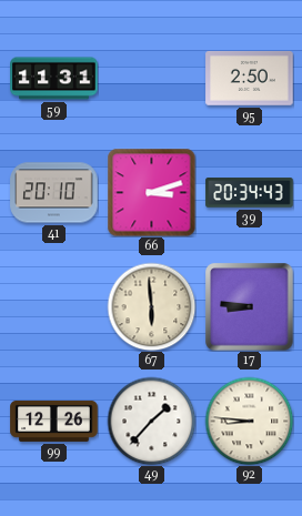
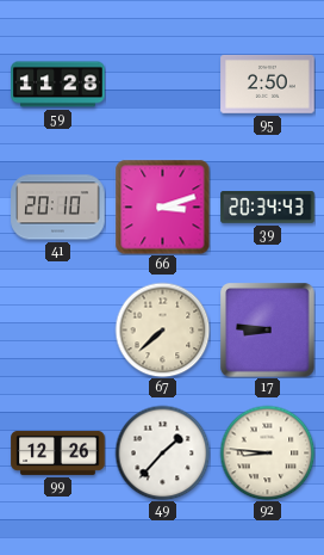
59: 11:31 -> 11:28 (58, 85)
67: 5:59 -> 7:38 (162, 329)
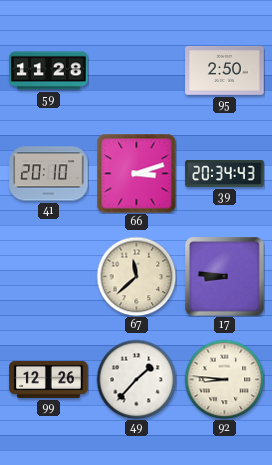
67: 7:38 -> 11:38 (136, 276)
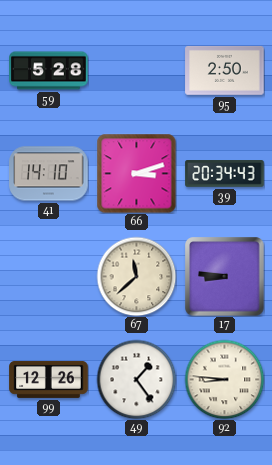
59: 11:28 -> 5:28 (49, 71)
41: 20:10 -> 14:10 (49, 174)
49: 1:37 -> 1:24 (136, 379)
